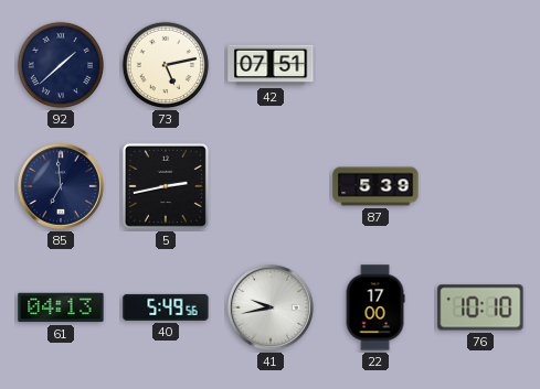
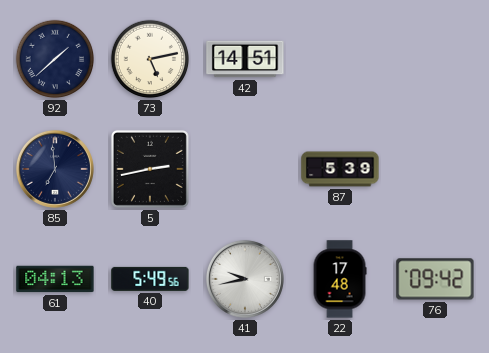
42: 07:51 -> 14:51 (245, 59)
22: 17:00 -> 17:48 (340, 279)
76: 10:10 -> 09:42 (435, 279)
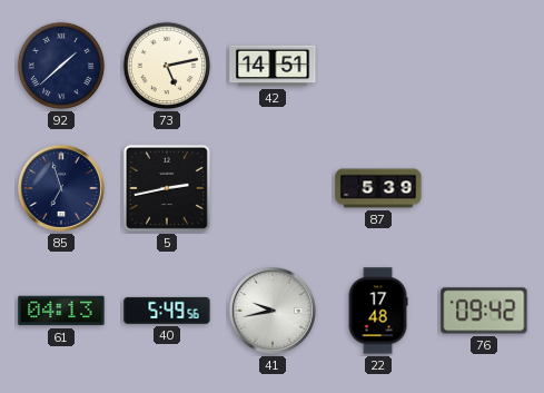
85: 6:59 -> 6:57 (61, 188)
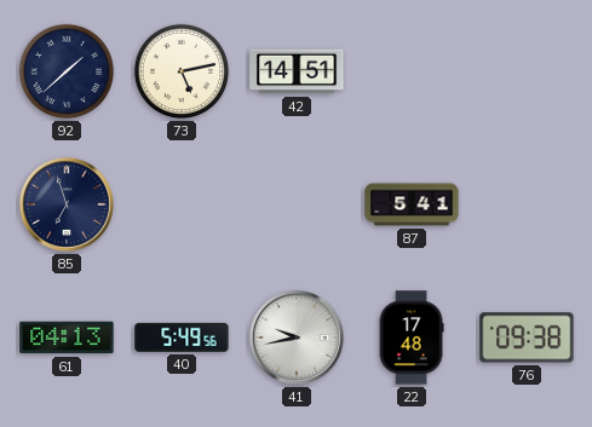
5: 2:43 -> none (167, 188)
87: 5:39 -> 5:41 (412, 204)
76: 09:42 -> 09:38 (527, 337)
